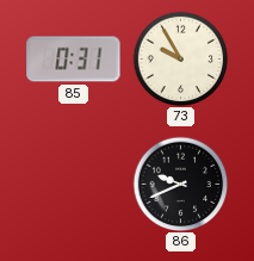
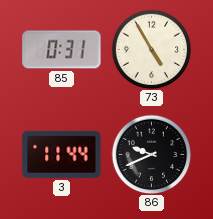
73: 9:55 -> 4:55 (151, 49)
3: none -> 11:44 (62, 154)
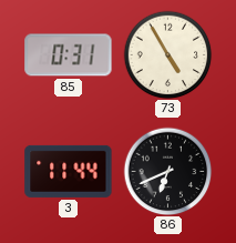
86: 9:41 -> 6:41 (167, 171)
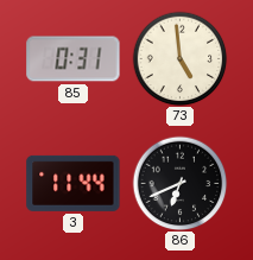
73: 4:55 -> 4:59 (179, 58)
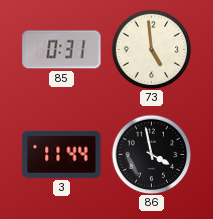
86: 6:41 -> 3:58 (151, 154)
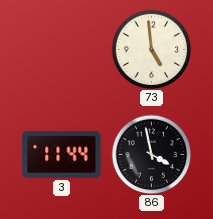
85: 0:31 -> none (62, 50)
